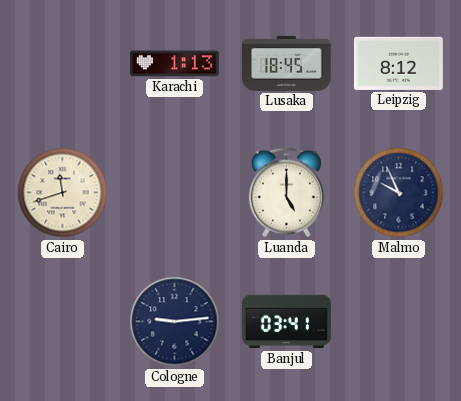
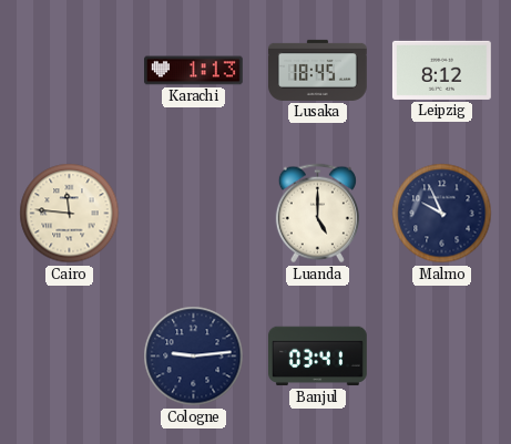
Cairo: 11:42 -> 11:46 (70, 214)
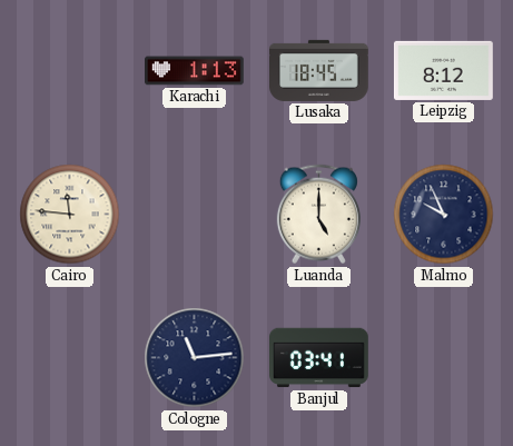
Cologne: 9:14 -> 11:14 (195, 358)
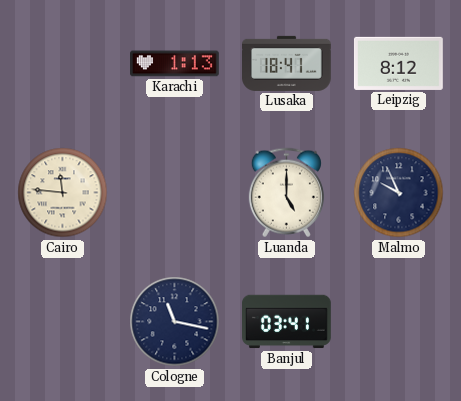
Lusaka: 18:45 -> 18:41 (287, 63)
Cologne: 11:14 -> 11:17 (175, 322)
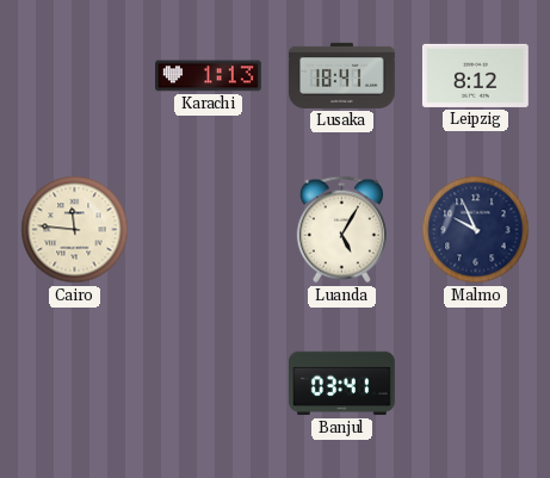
Luanda: 5:00 -> 5:05 (341, 230)
Cologne: 11:17 -> none (175, 322)
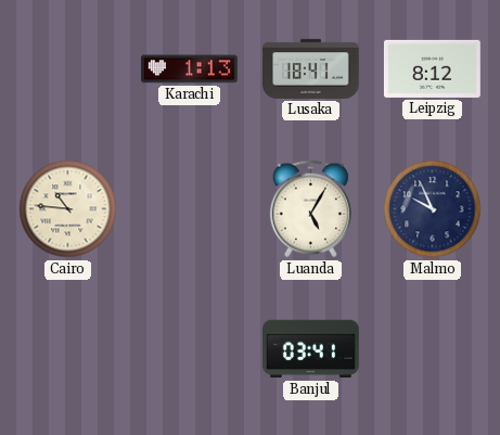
Cairo: 11:46 -> 10:46 (68, 209)
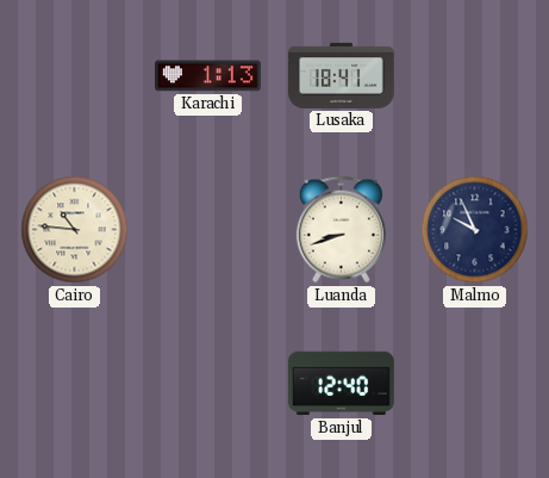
Leipzig: 8:12 -> none (432, 68)
Luanda: 5:05 -> 8:42 (341, 230)
Banjul: 03:41 -> 12:40 (342, 384)
